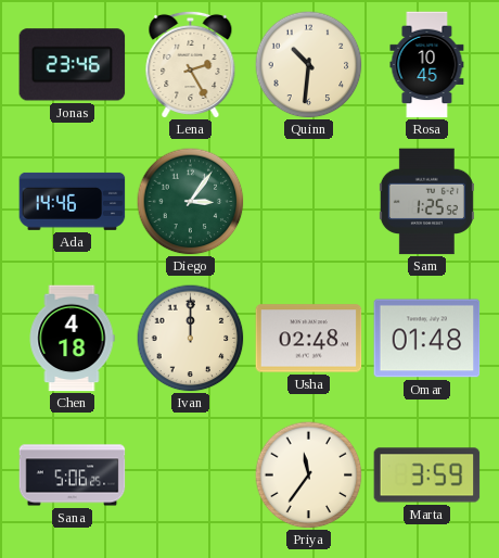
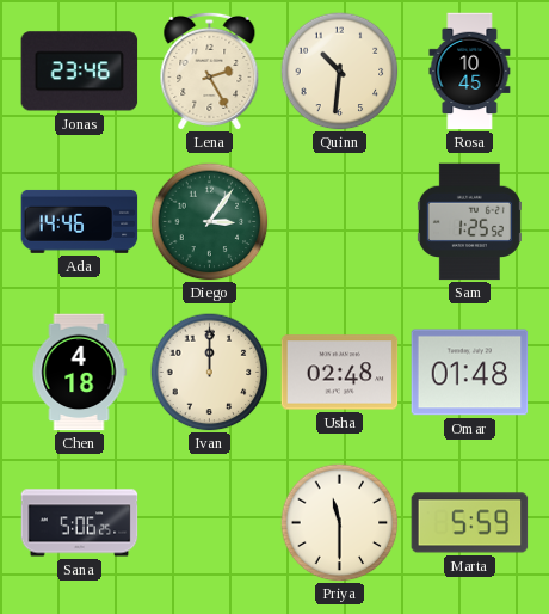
Priya: 11:36 -> 11:30 (340, 523)
Marta: 3:59 -> 5:59 (470, 523)
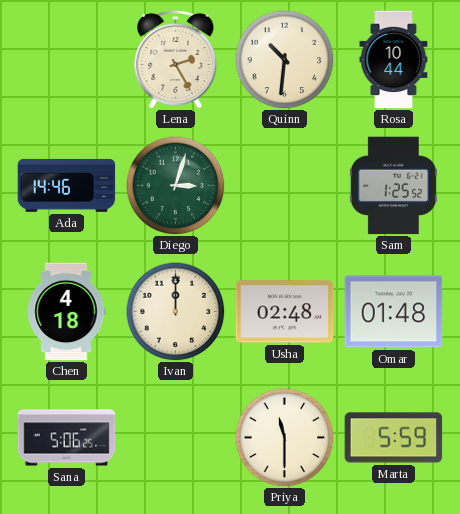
Jonas: 23:46 -> none (80, 72)
Rosa: 10:45 -> 10:44 (394, 60)
Diego: 3:06 -> 3:03 (176, 186)
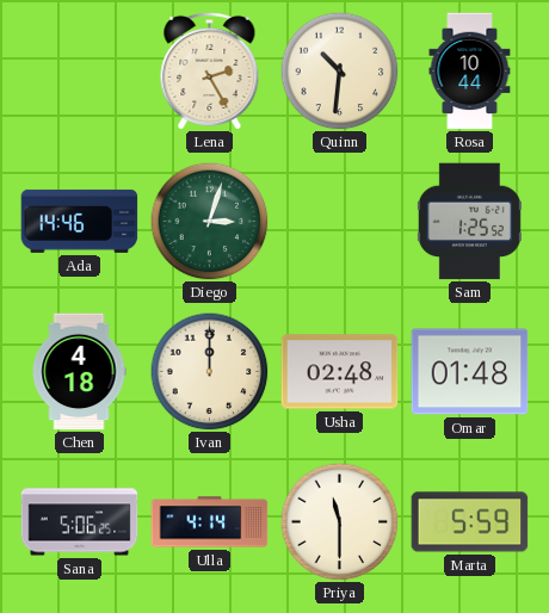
Ulla: none -> 4:14 (210, 522)
